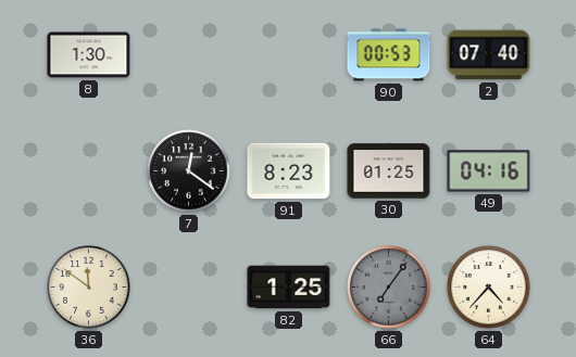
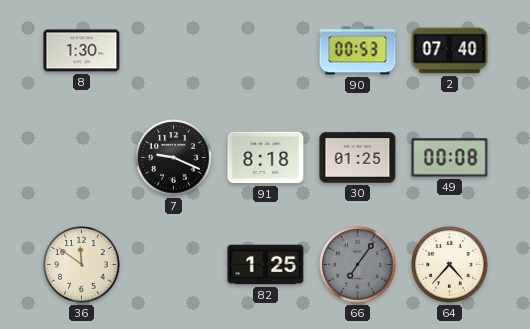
7: 12:21 -> 9:19 (174, 158)
91: 8:23 -> 8:18 (266, 158)
49: 04:16 -> 00:08 (450, 158)
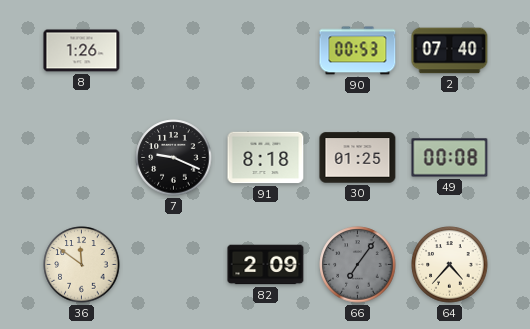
8: 1:30 -> 1:26 (82, 51)
82: 1:25 -> 2:09 (266, 265)
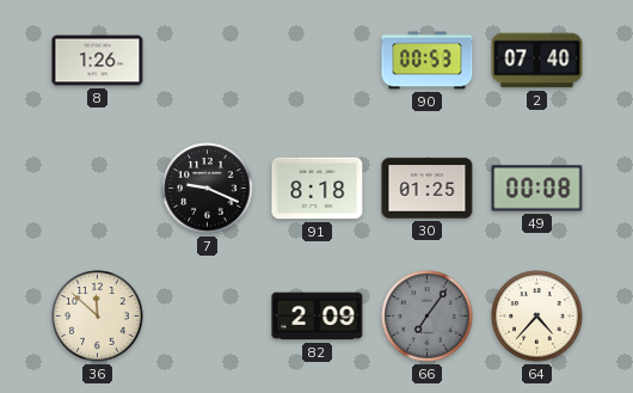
36: 11:51 -> 11:52 (98, 317)
